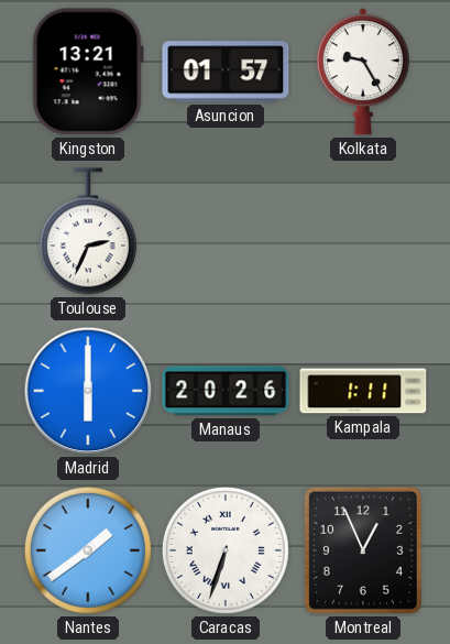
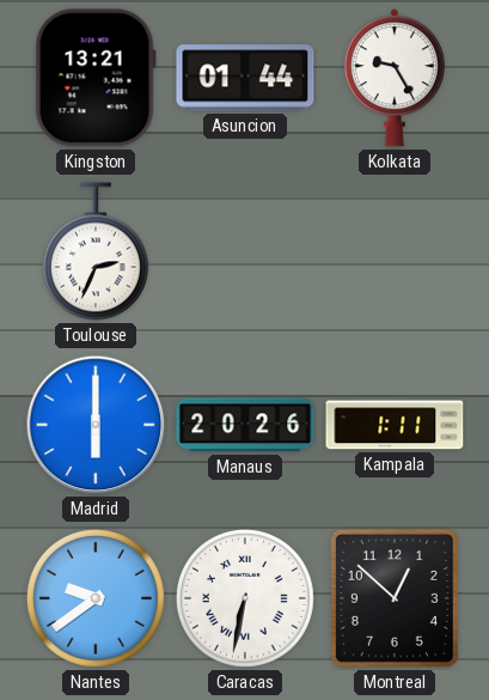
Asuncion: 01:57 -> 01:44 (245, 78)
Nantes: 1:39 -> 9:39 (96, 598)
Caracas: 6:33 -> 6:32 (245, 598)
Montreal: 12:56 -> 12:52 (395, 598)
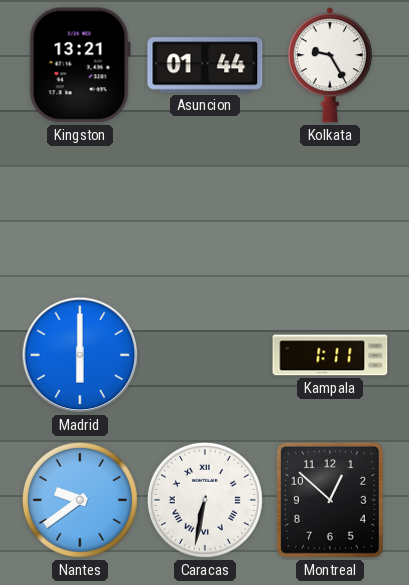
Toulouse: 2:34 -> none (96, 251)
Manaus: 20:26 -> none (245, 425)
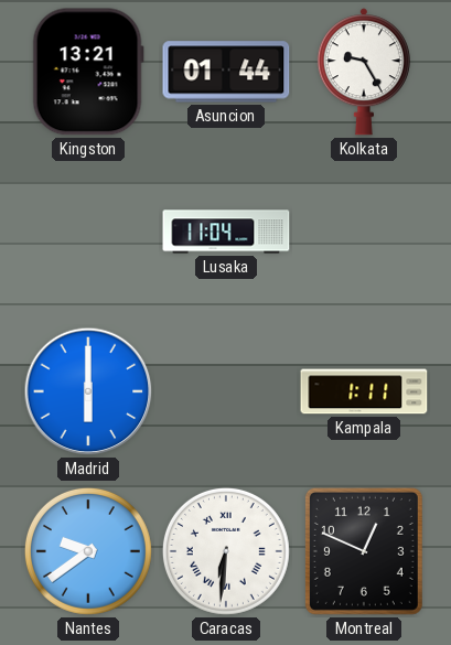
Lusaka: none -> 11:04 (226, 232)
Caracas: 6:32 -> 6:31 (226, 551)
Montreal: 12:52 -> 12:49 (364, 551)
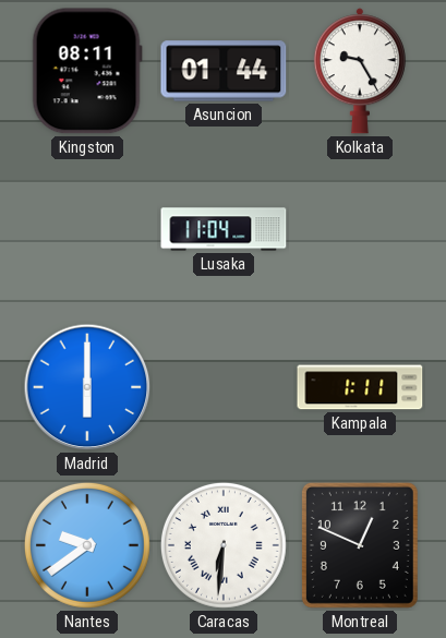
Kingston: 13:21 -> 08:11 (87, 71)
